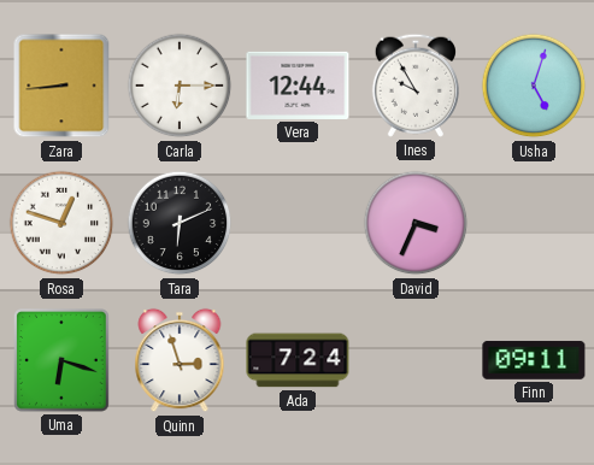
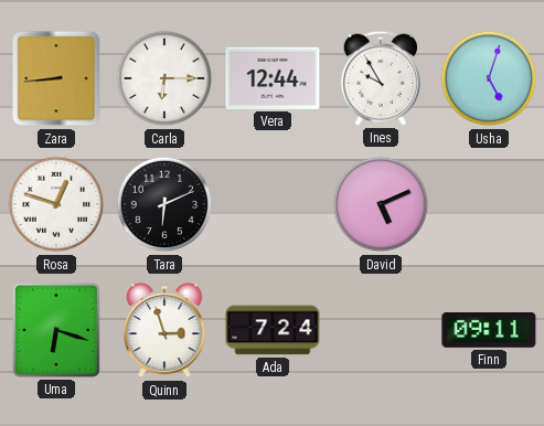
David: 3:34 -> 5:11 (381, 204)
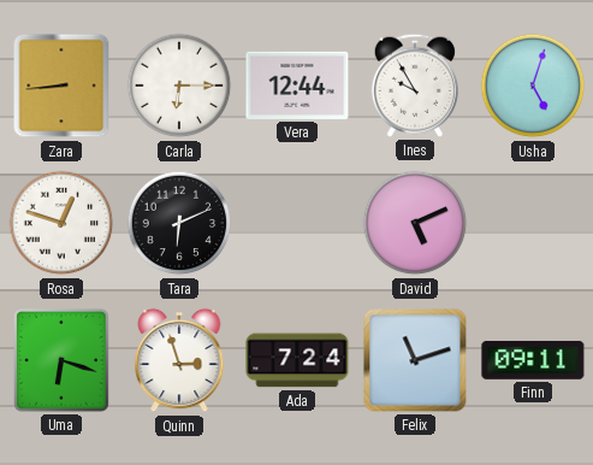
Felix: none -> 11:12 (415, 360)
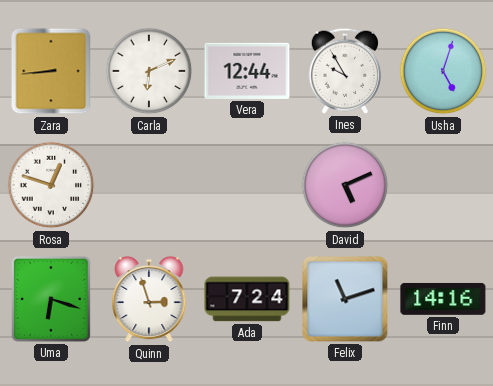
Carla: 6:15 -> 6:11 (149, 71)
Tara: 6:11 -> none (179, 223)
Finn: 09:11 -> 14:16 (443, 299)
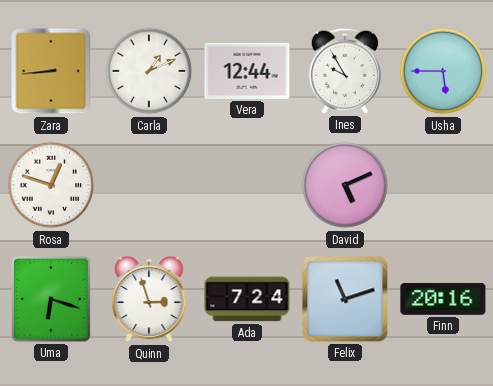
Carla: 6:11 -> 1:11 (149, 71)
Usha: 5:03 -> 5:45 (443, 71)
Finn: 14:16 -> 20:16 (443, 299)
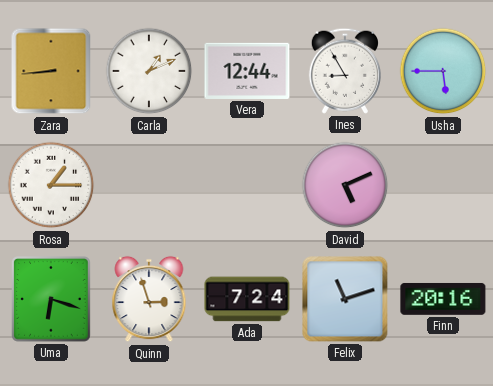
Ines: 9:55 -> 8:55 (344, 71)
Rosa: 12:48 -> 1:15 (51, 185)
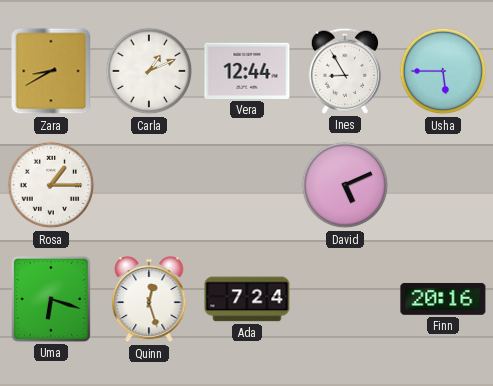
Zara: 8:44 -> 8:40 (51, 71)
Quinn: 2:57 -> 12:27 (149, 299)
Felix: 11:12 -> none (345, 299)
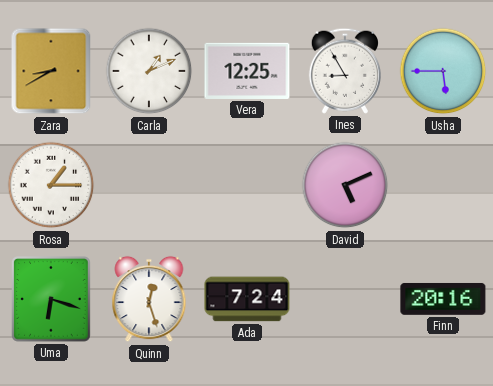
Vera: 12:44 -> 12:25 (247, 71)
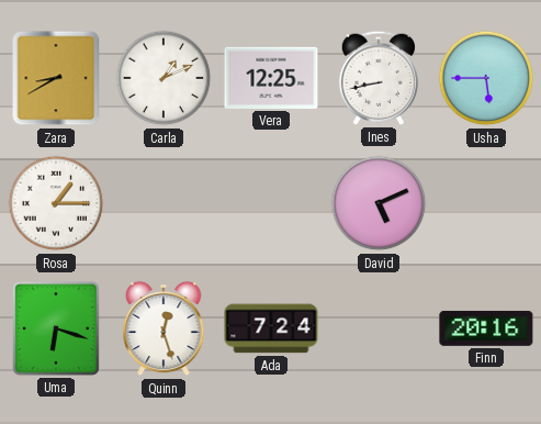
Ines: 8:55 -> 8:43 (377, 78)
